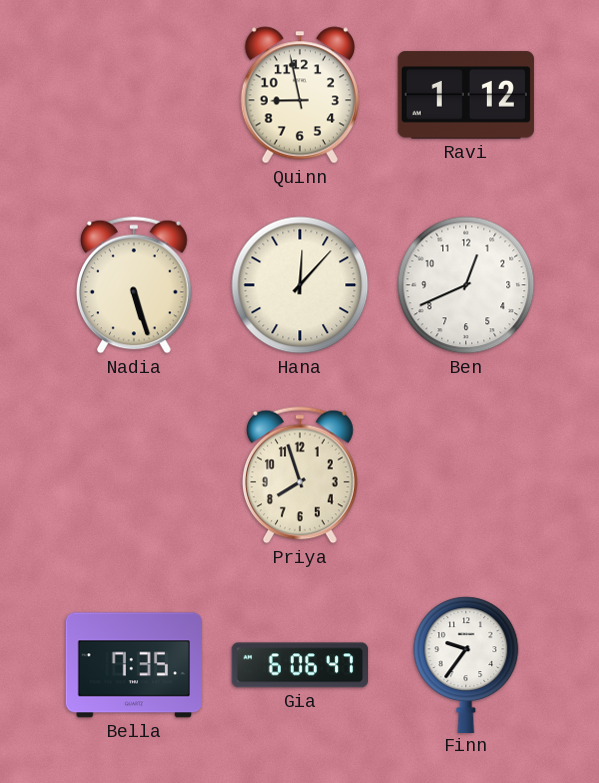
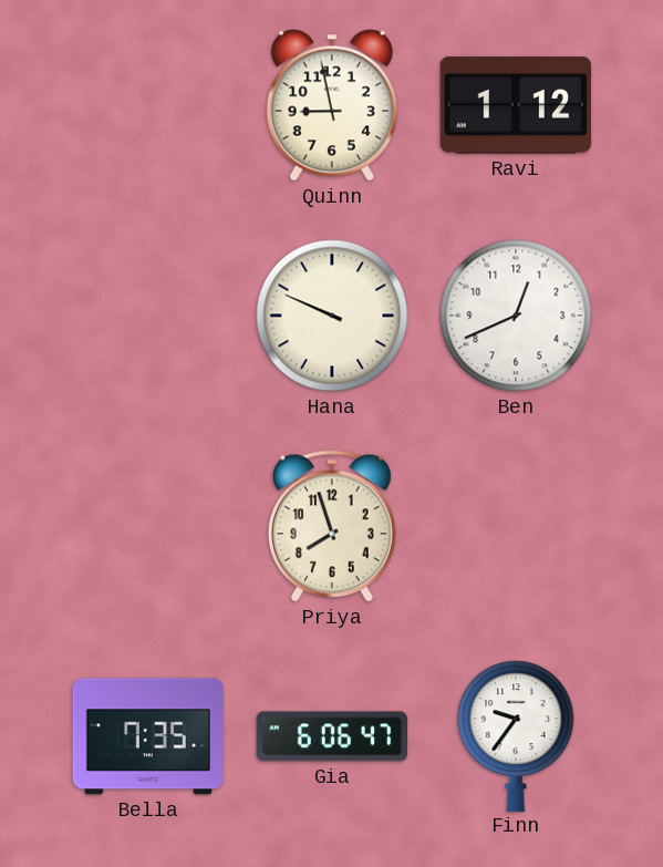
Nadia: 5:27 -> none (134, 285)
Hana: 12:07 -> 9:49 (332, 316)
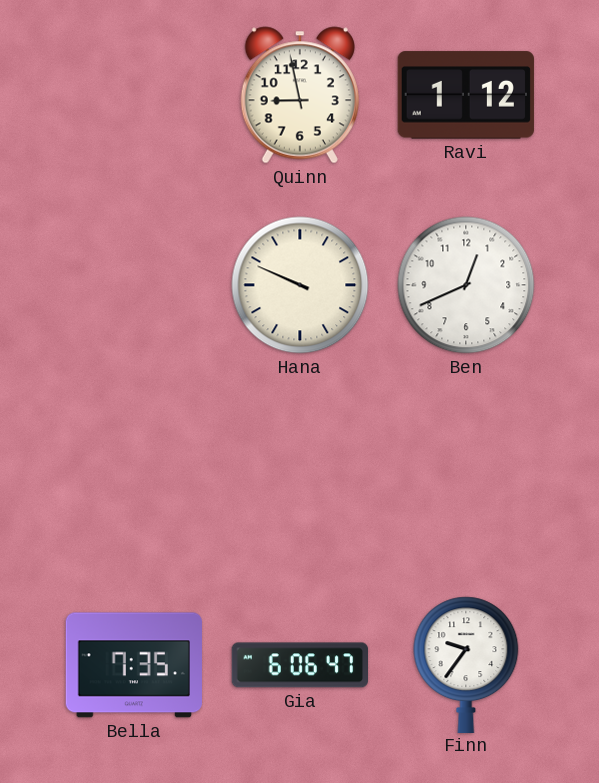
Priya: 7:57 -> none (332, 526)
